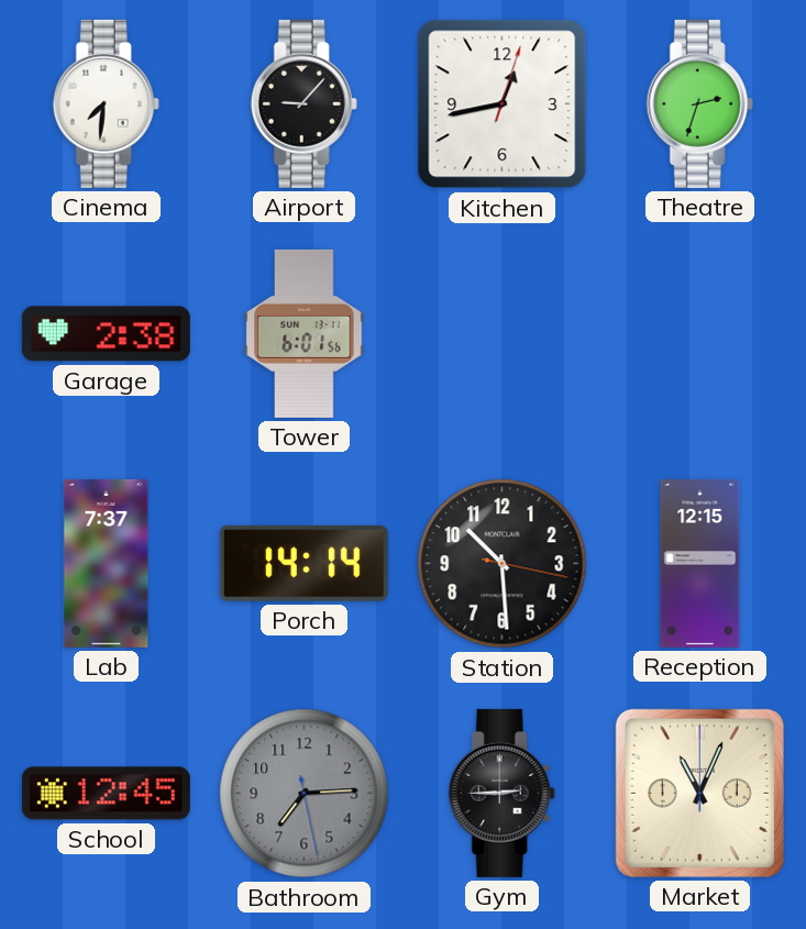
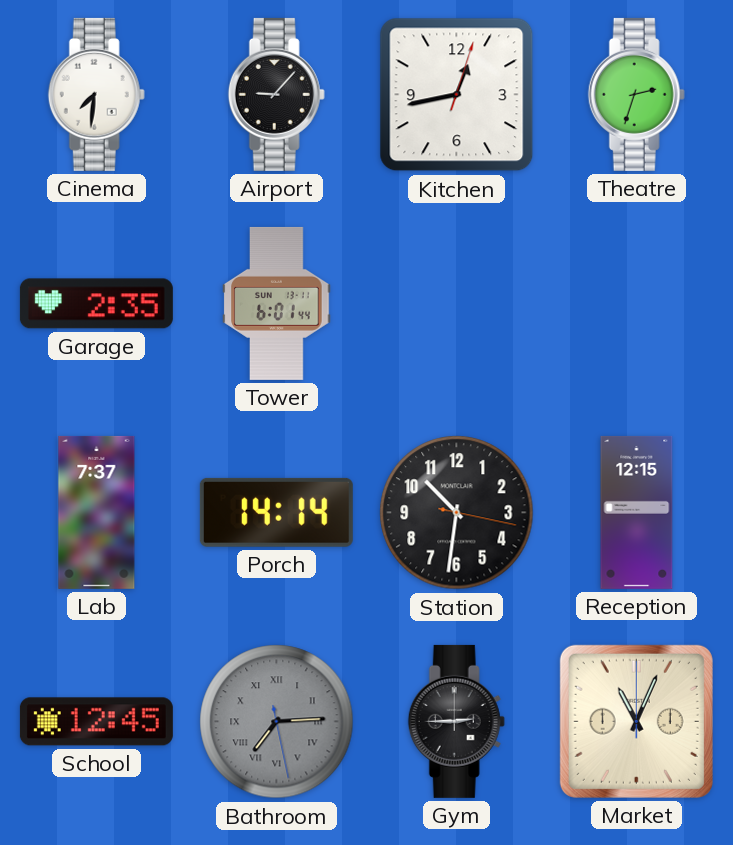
Garage: 2:38 -> 2:35 (96, 304)
Tower: 6:01:56 -> 6:01:44 (277, 303)
Station: 10:29 -> 10:31 (457, 513)
Bathroom numerals: Arabic -> Roman (277, 722)
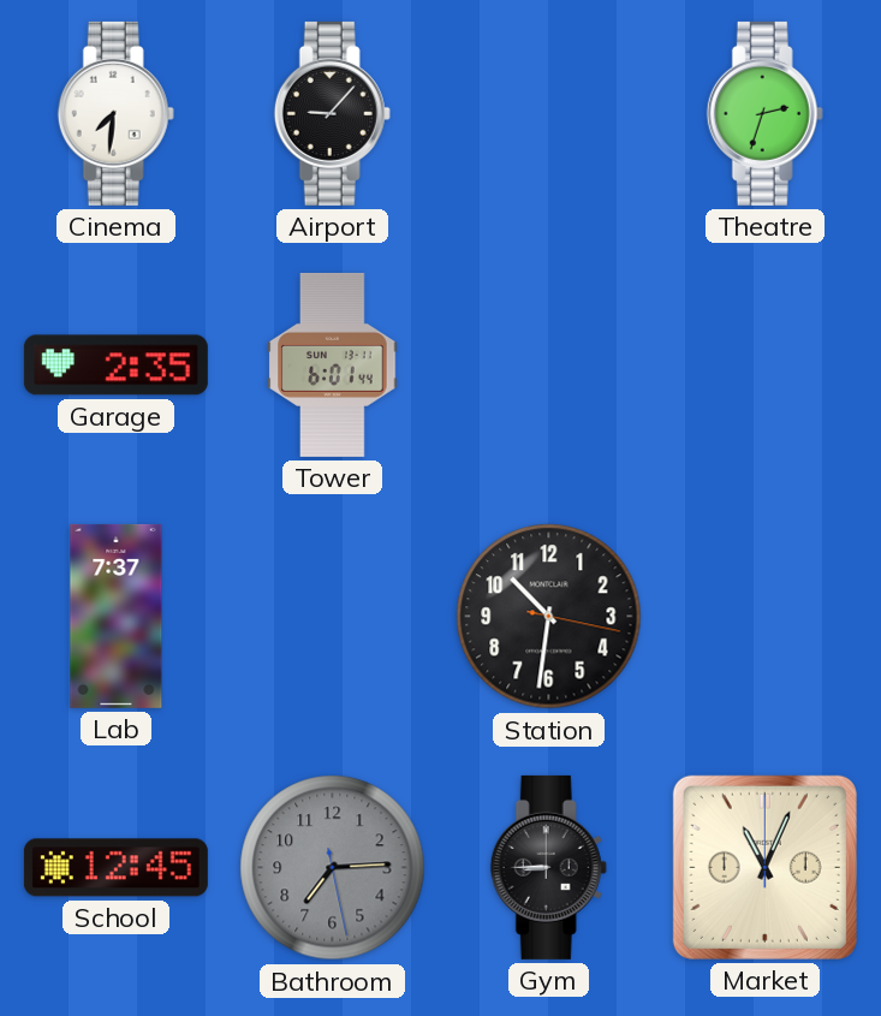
Kitchen: 12:43 -> none (457, 95)
Porch: 14:14 -> none (276, 512)
Reception: 12:15 -> none (637, 512)
Bathroom numerals: Roman -> Arabic (333, 868)
Gym: 2:45 -> 8:45 (548, 867)
